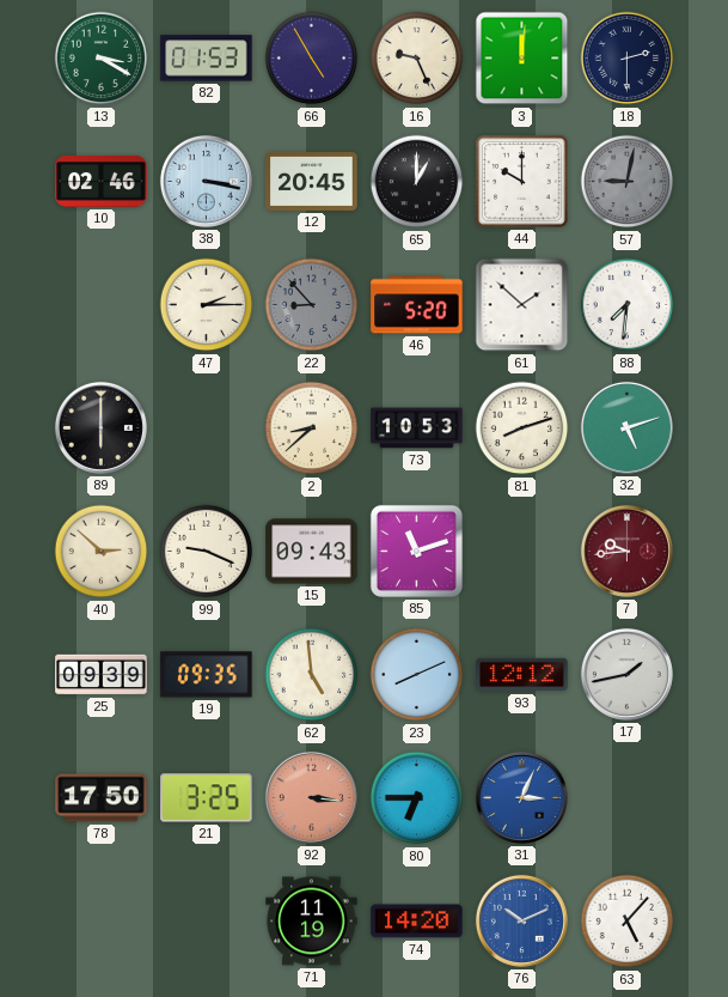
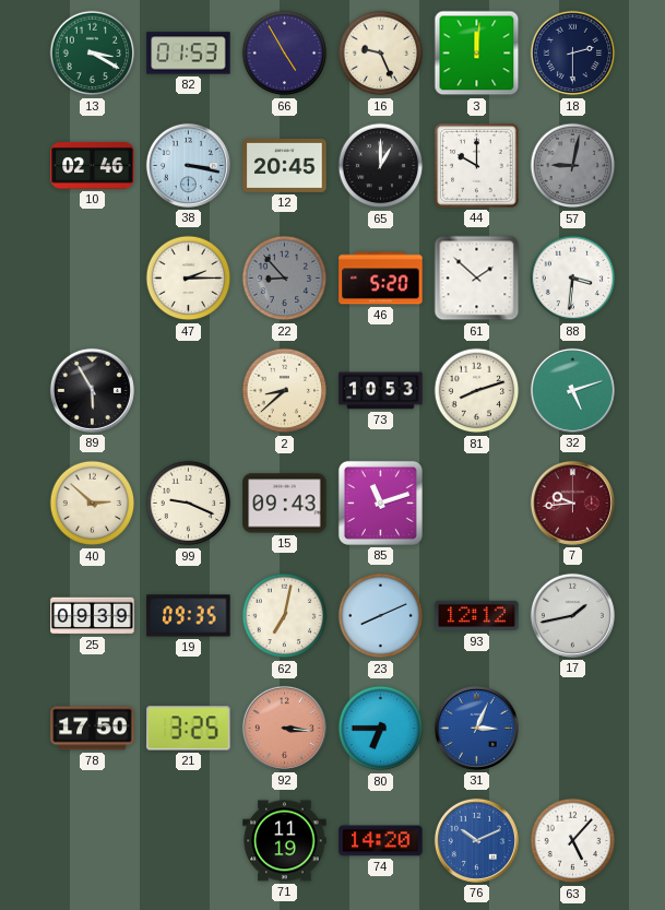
88: 7:31 -> 3:31 (573, 279)
89: 6:00 -> 5:55 (92, 390)
62: 4:59 -> 7:02 (285, 616)
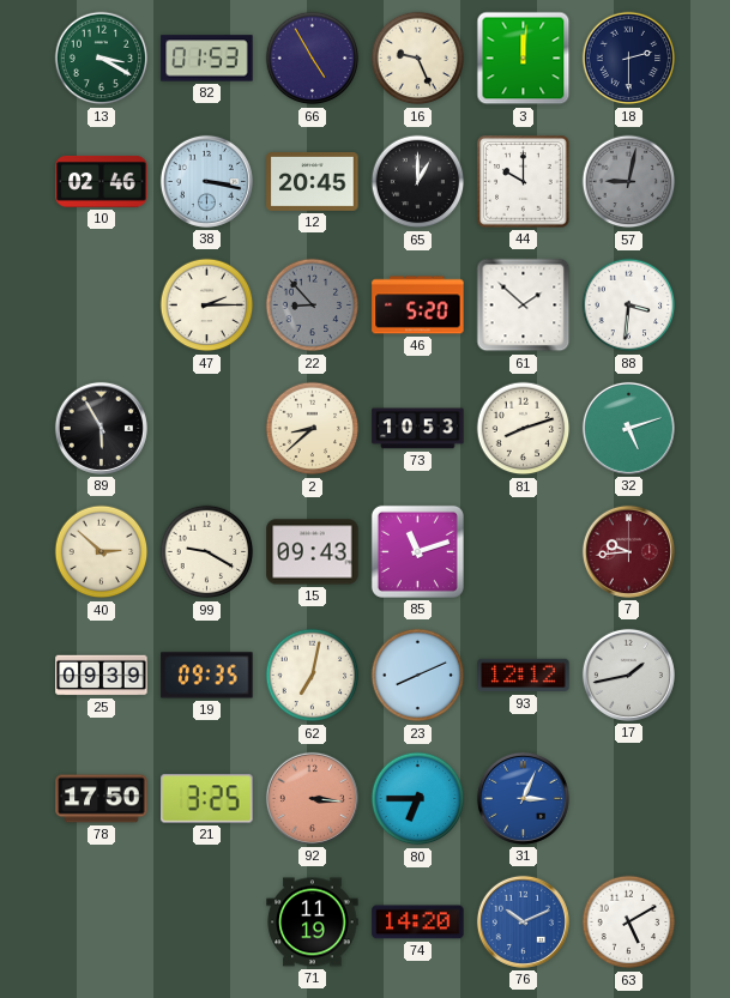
99: 9:19 -> 9:20 (207, 552)
63: 5:07 -> 5:10 (629, 923)
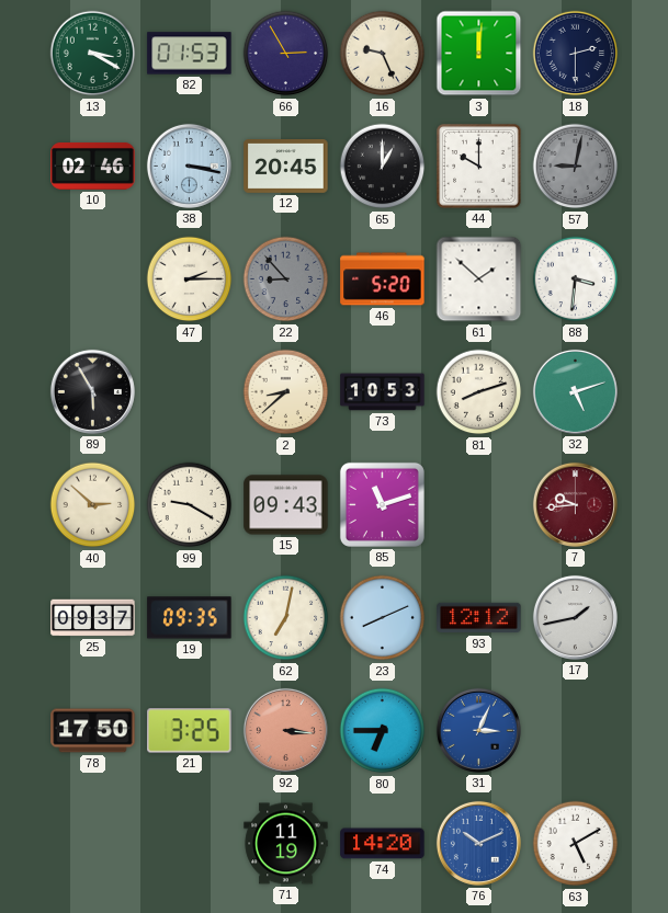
66: 4:55 -> 2:55 (286, 54)
25: 09:39 -> 09:37 (93, 618)
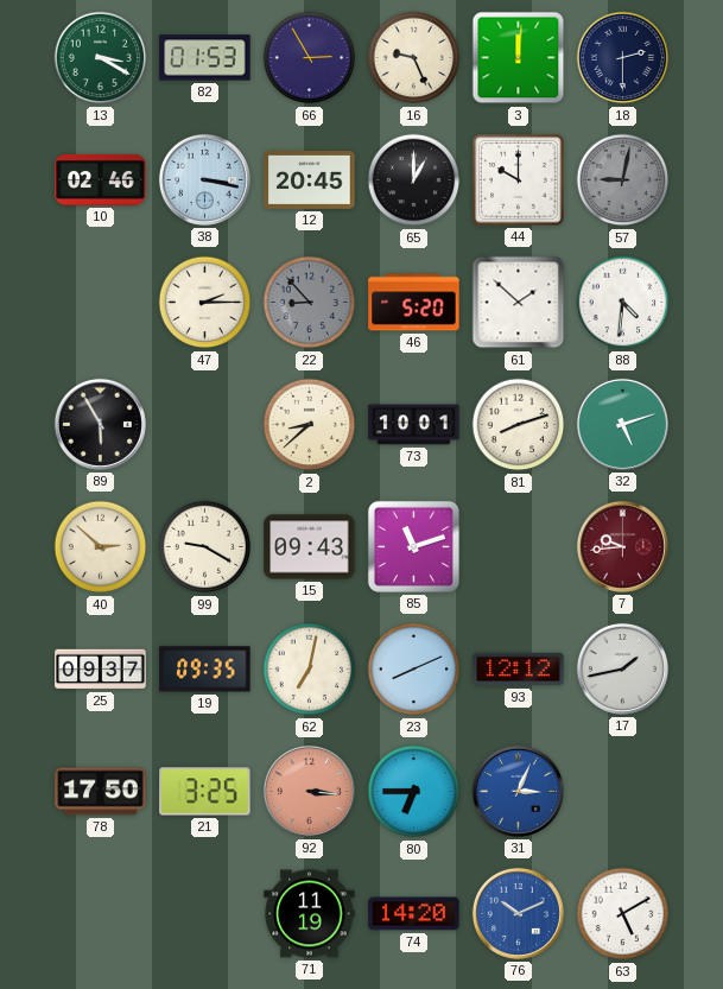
88: 3:31 -> 4:31 (623, 303)
73: 10:53 -> 10:01 (414, 425)
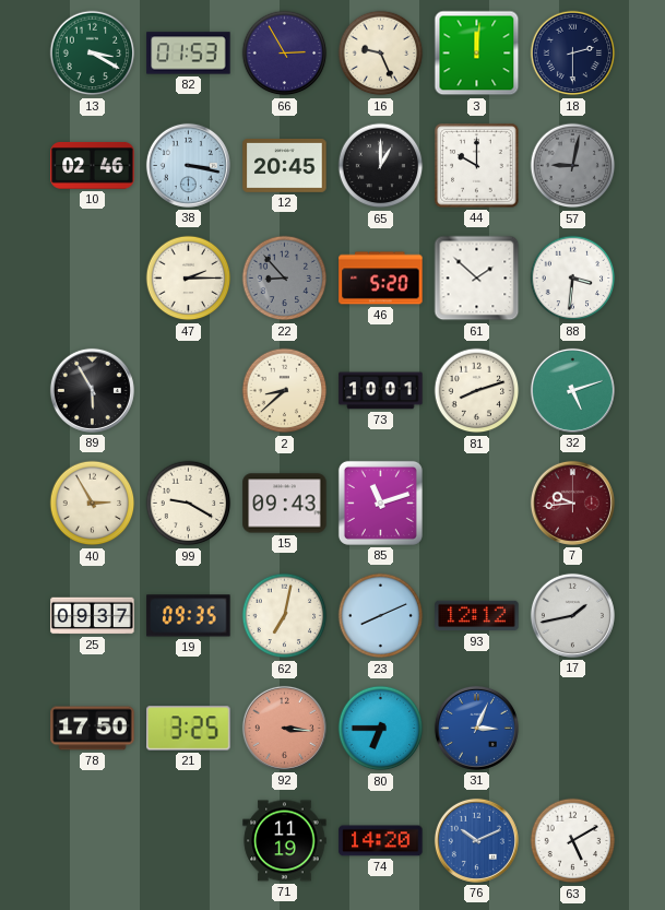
88: 4:31 -> 3:31 (573, 279)
40: 2:52 -> 2:55 (93, 504)
